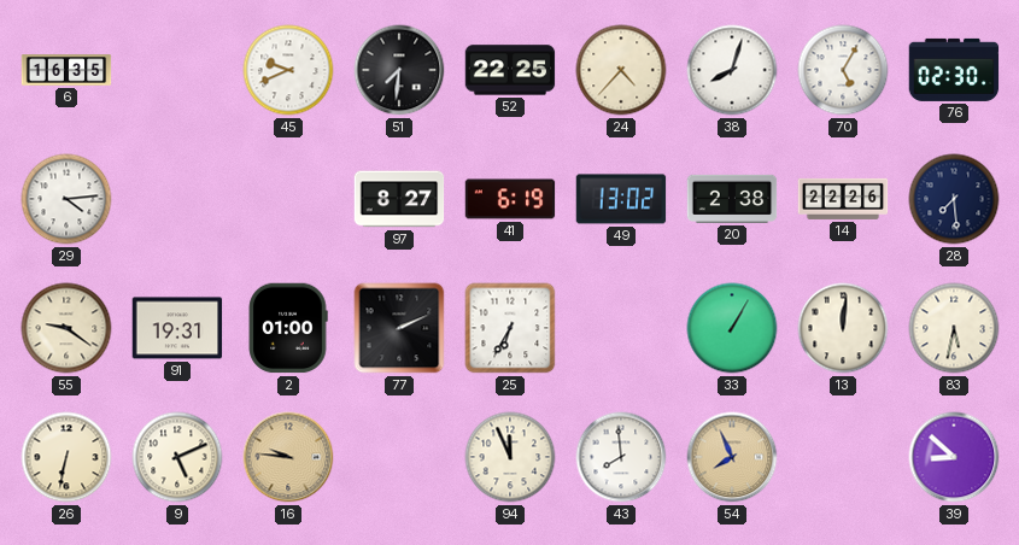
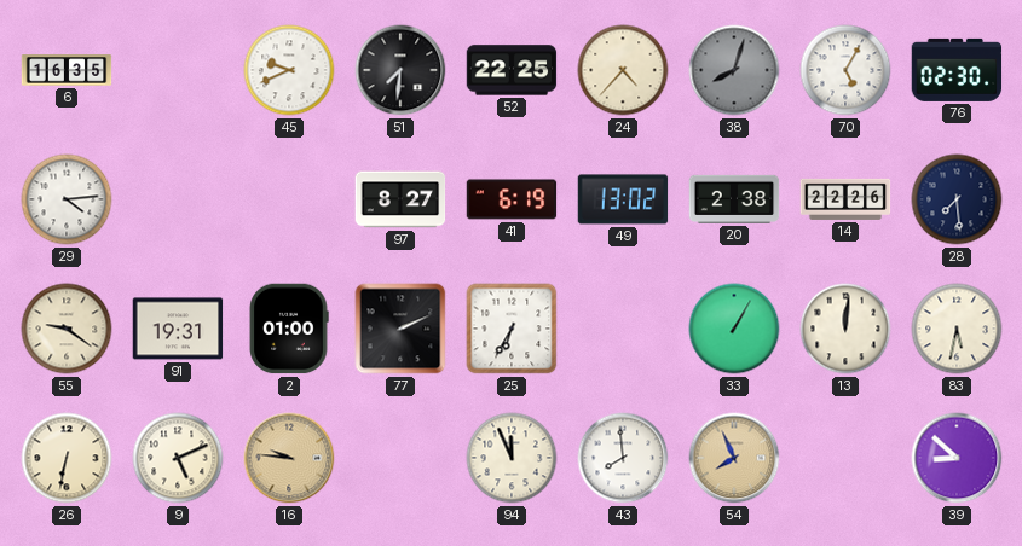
38 dial: white -> grey (734, 70)
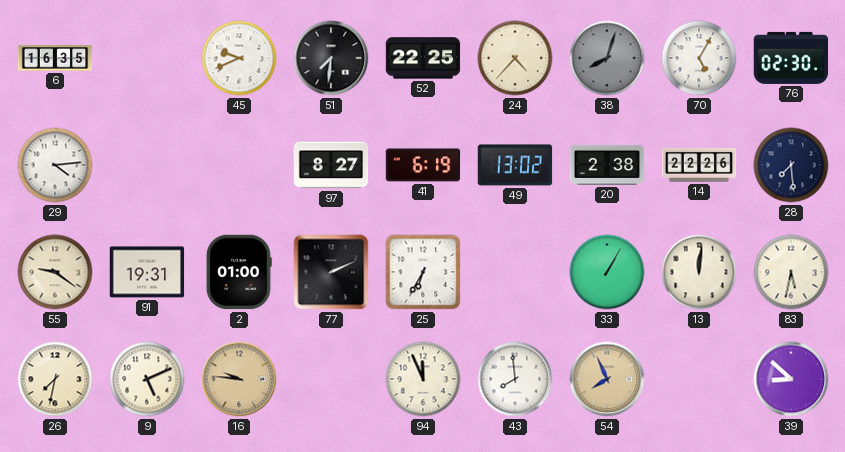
26: 6:32 -> 7:32 (55, 379)
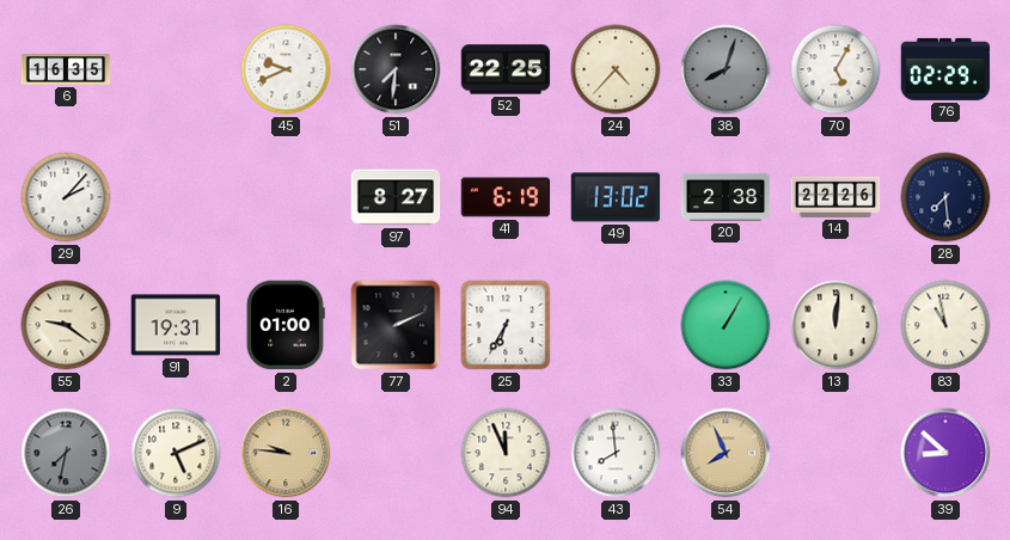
76: 02:30 -> 02:29 (945, 69)
29: 4:14 -> 2:07 (66, 197)
83: 5:32 -> 10:58 (945, 325)
26 dial: cream -> grey (66, 453)
